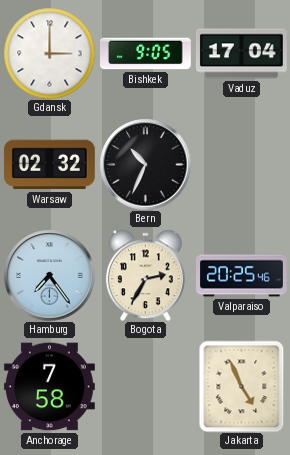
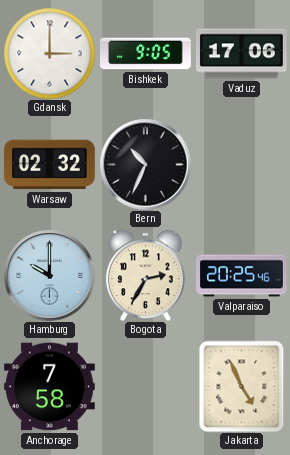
Vaduz: 17:04 -> 17:06 (241, 54)
Hamburg: 7:24 -> 10:00 (49, 275)
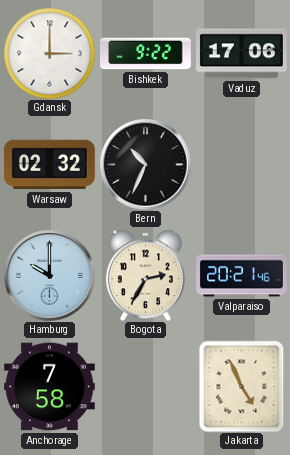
Bishkek: 9:05 -> 9:22 (146, 54)
Valparaiso: 20:25 -> 20:21 (242, 276)
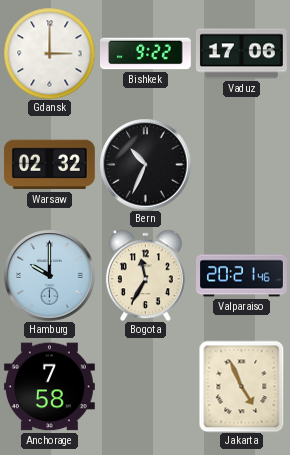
Bogota: 2:35 -> 11:35 (145, 275)
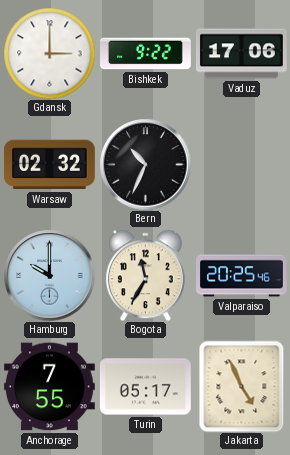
Valparaiso: 20:21 -> 20:25 (242, 276)
Anchorage: 7:58 -> 7:55 (49, 387)
Turin: none -> 05:17 (145, 387)
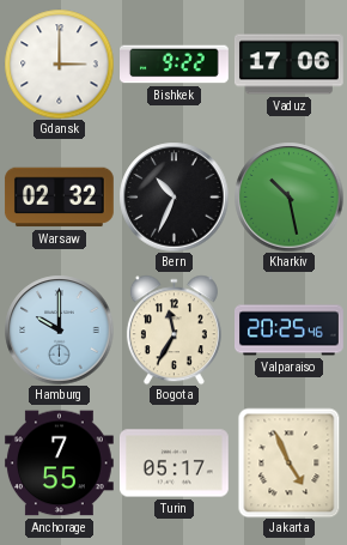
Kharkiv: none -> 10:28 (288, 196)
